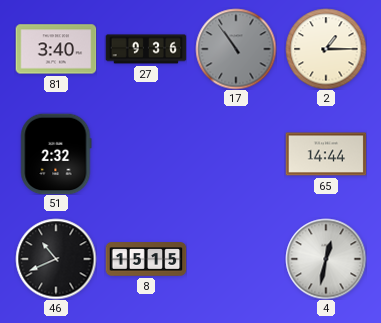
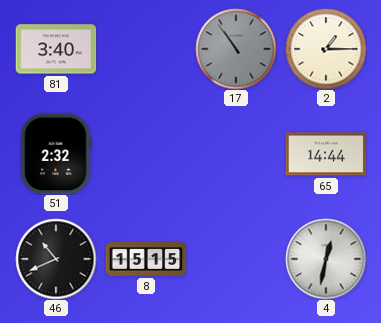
27: 9:36 -> none (146, 49)
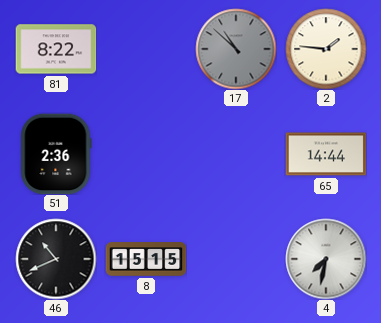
81: 3:40 -> 8:22 (56, 49)
17: 10:54 -> 10:52 (236, 49)
2: 1:15 -> 1:46 (326, 49)
51: 2:32 -> 2:36 (56, 154)
4: 12:32 -> 7:32 (326, 259)
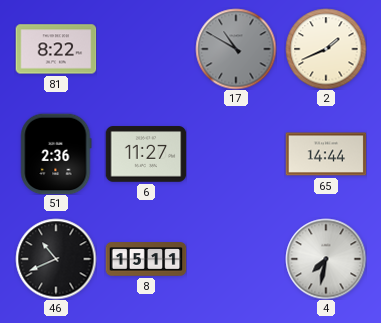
17: 10:52 -> 10:50 (236, 49)
2: 1:46 -> 1:41 (326, 49)
6: none -> 11:27 (146, 154)
8: 15:15 -> 15:11 (146, 259)
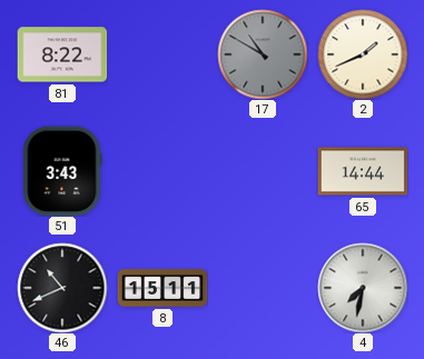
51: 2:36 -> 3:43 (62, 171)
6: 11:27 -> none (146, 154)
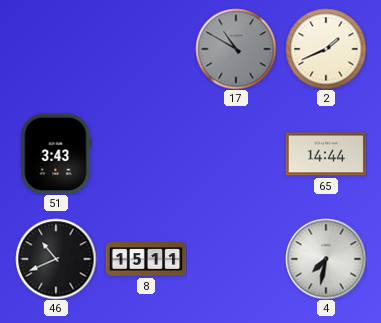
81: 8:22 -> none (62, 54)
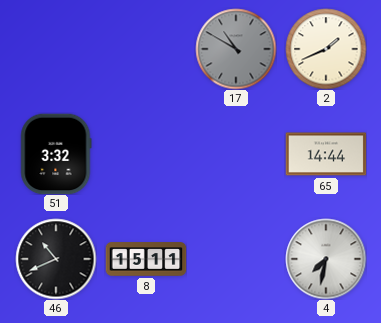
51: 3:43 -> 3:32 (56, 154)
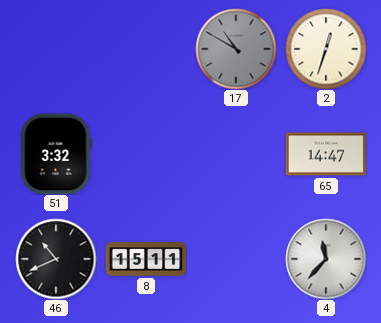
2: 1:41 -> 12:33 (326, 49)
65: 14:44 -> 14:47 (326, 154)
4: 7:32 -> 11:37 (326, 259)
